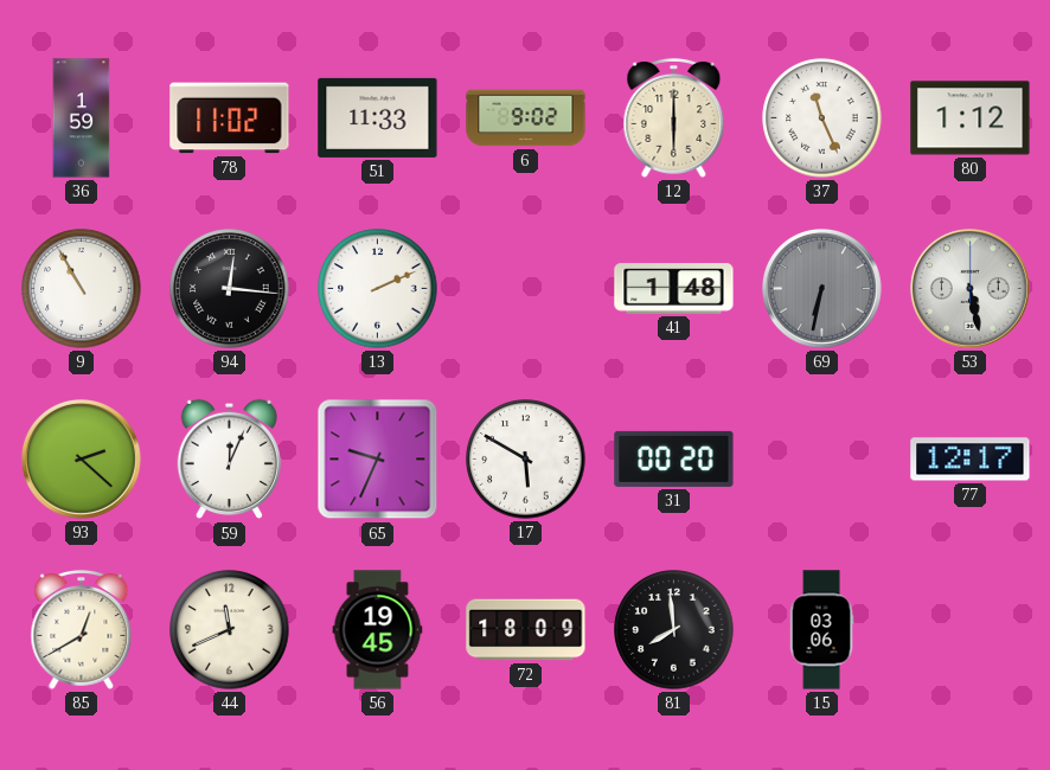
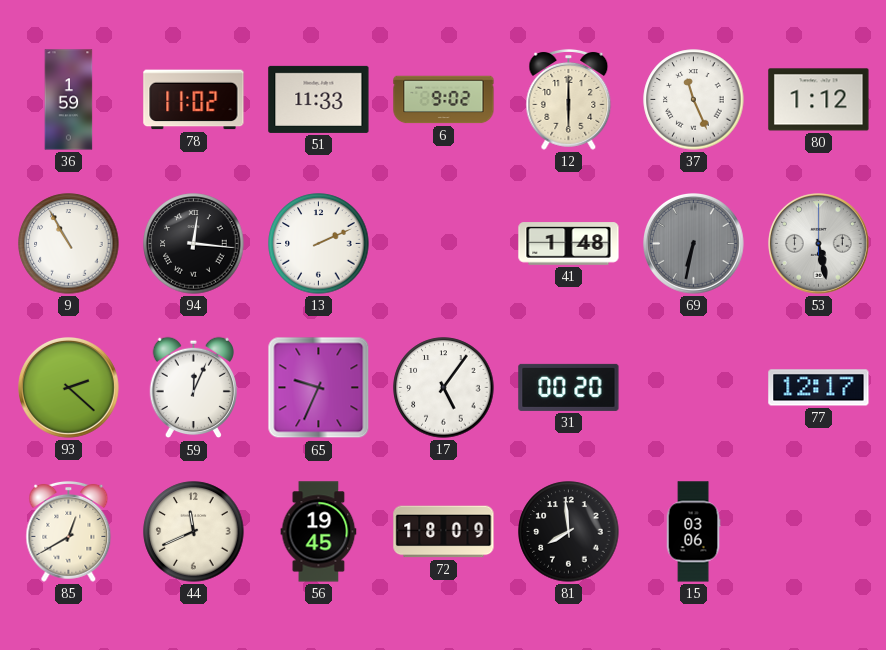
17: 5:50 -> 5:06 (444, 388)
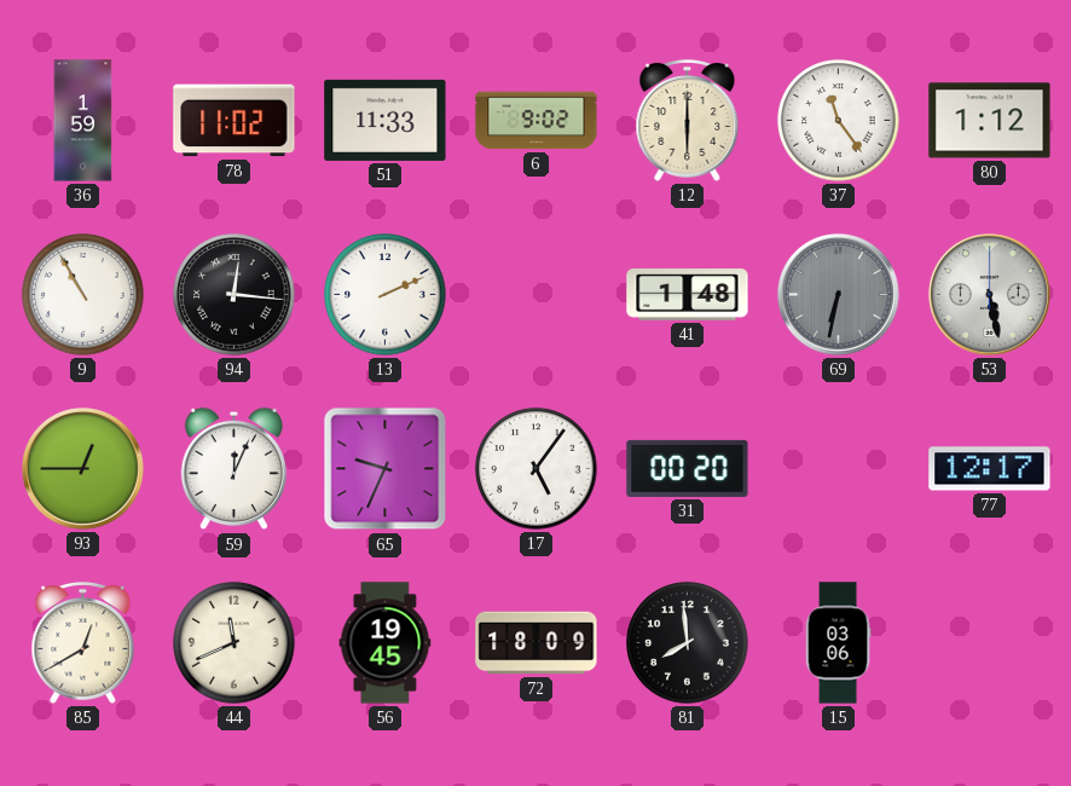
37: 11:26 -> 11:24 (839, 121)
93: 2:22 -> 12:45 (83, 469)
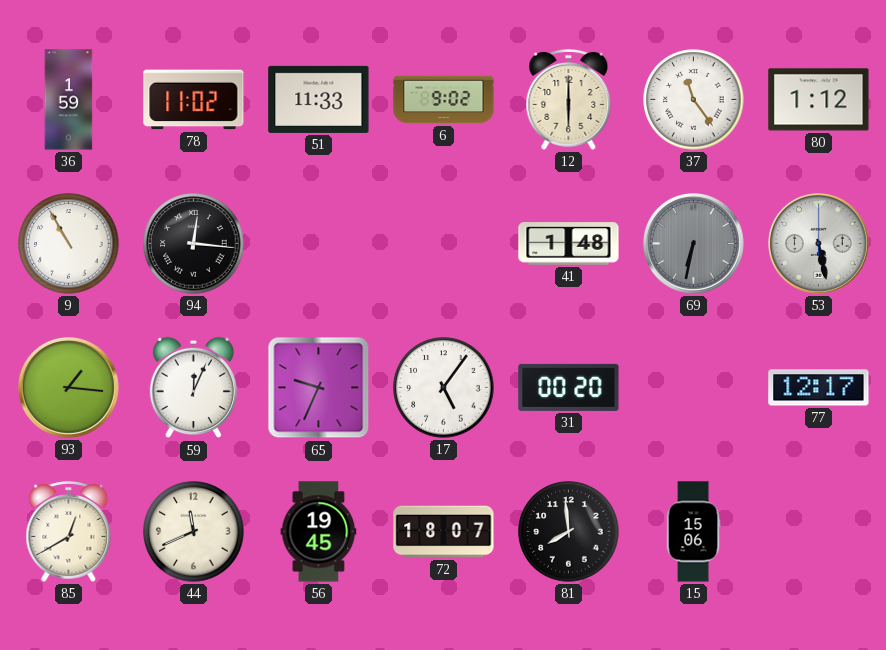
13: 2:11 -> none (386, 295)
93: 12:45 -> 1:16 (69, 388)
72: 18:09 -> 18:07 (444, 532)
15: 03:06 -> 15:06 (693, 532)
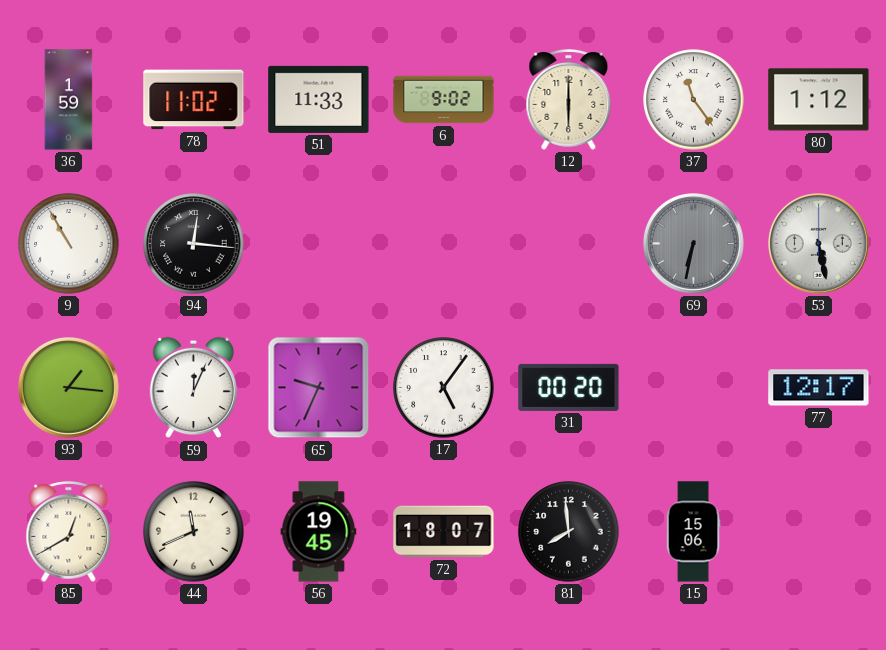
41: 1:48 -> none (569, 244)
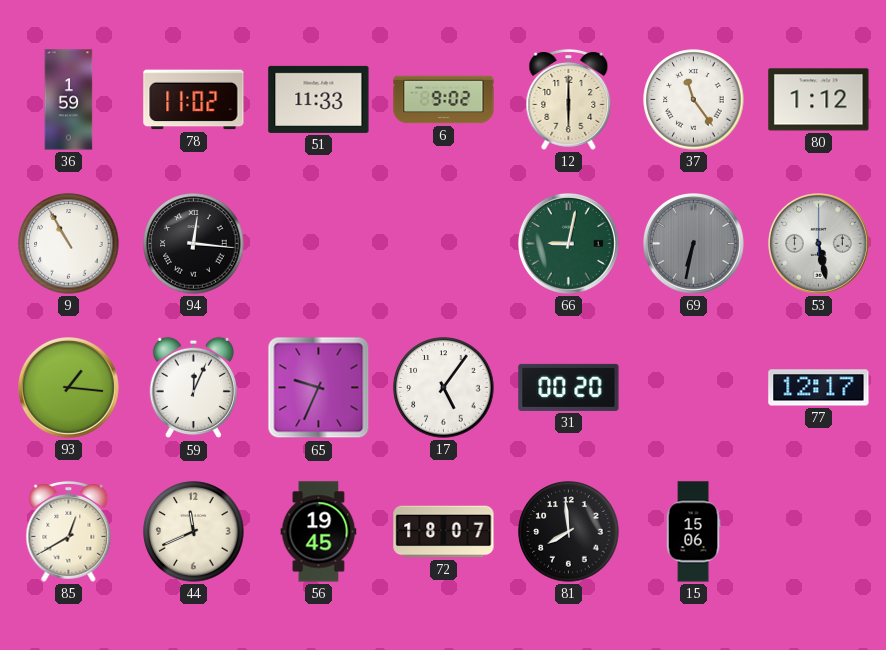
66: none -> 9:02 (569, 244)
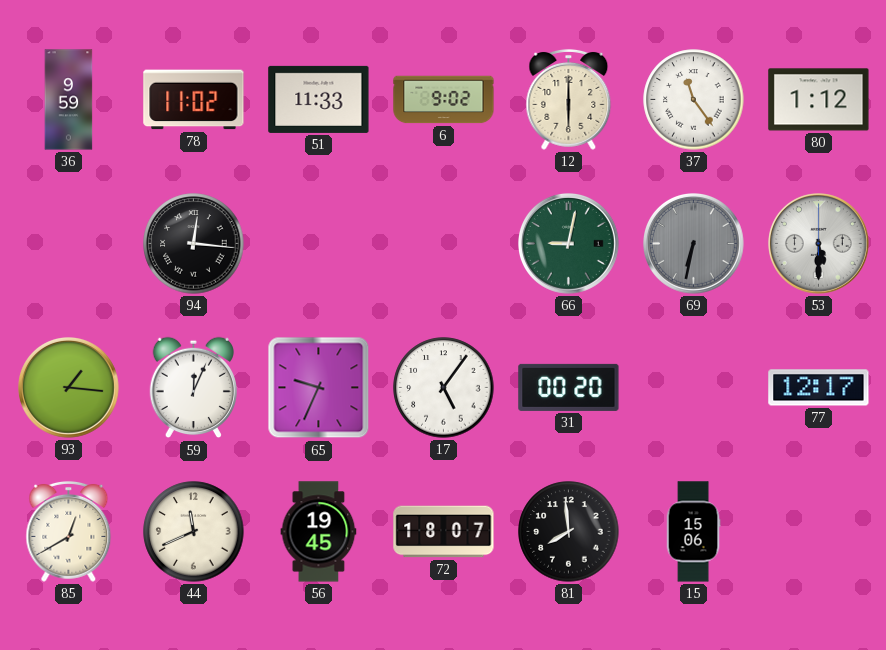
36: 1:59 -> 9:59 (69, 100)
9: 10:55 -> none (69, 244)
53: 5:28 -> 5:30 (819, 244)
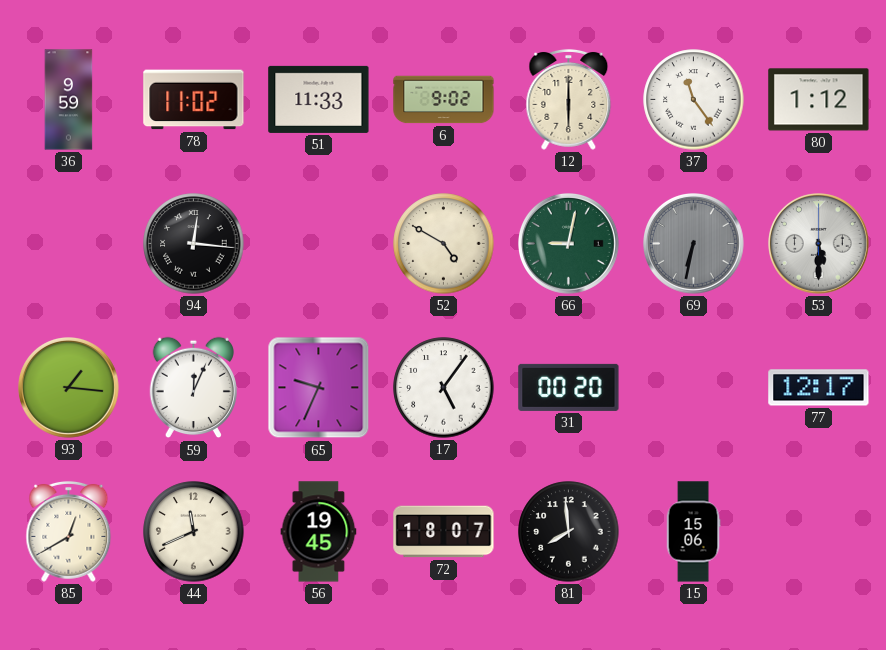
52: none -> 4:50 (444, 244)
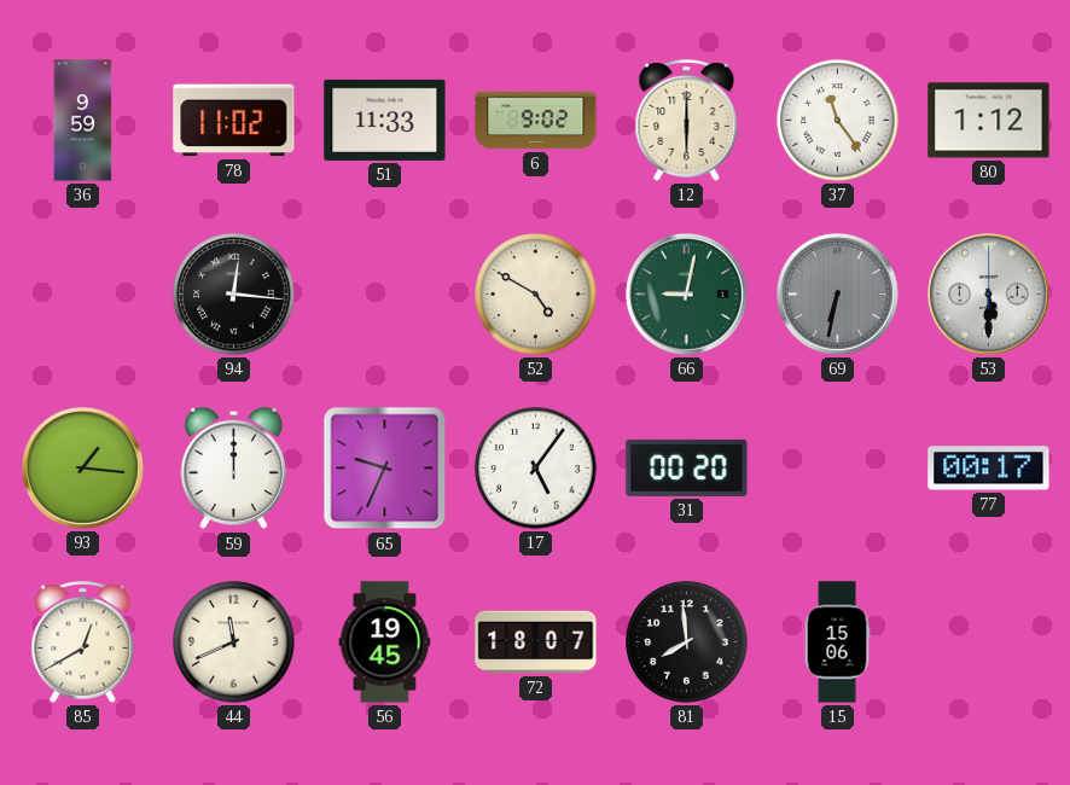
59: 12:04 -> 12:00 (233, 469)
77: 12:17 -> 00:17 (989, 469)
